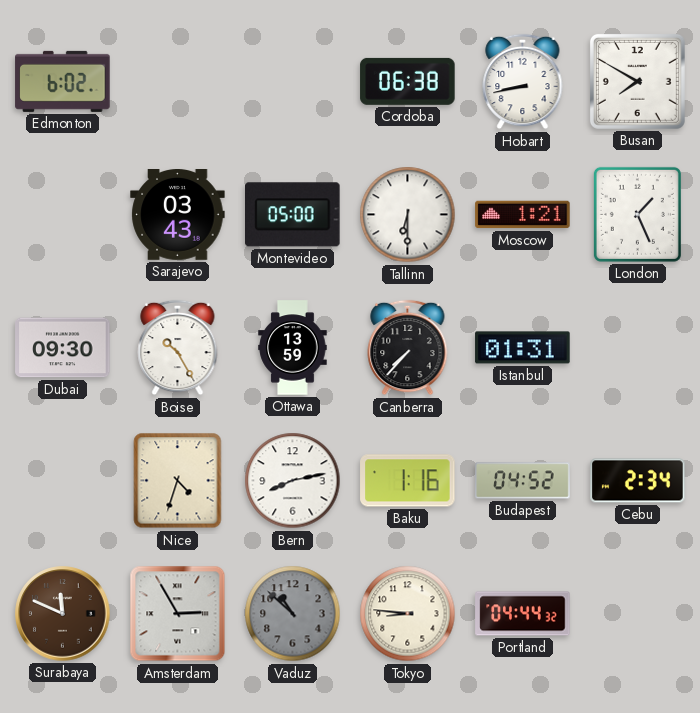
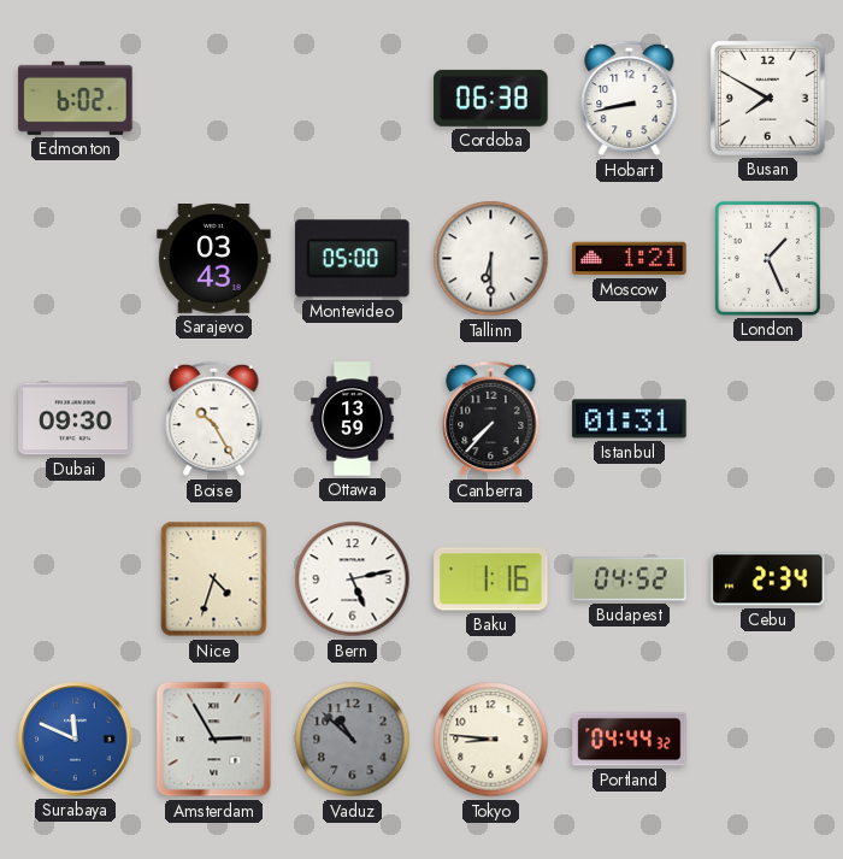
Bern: 8:13 -> 5:13 (353, 579)
Surabaya dial: brown -> blue (76, 740)
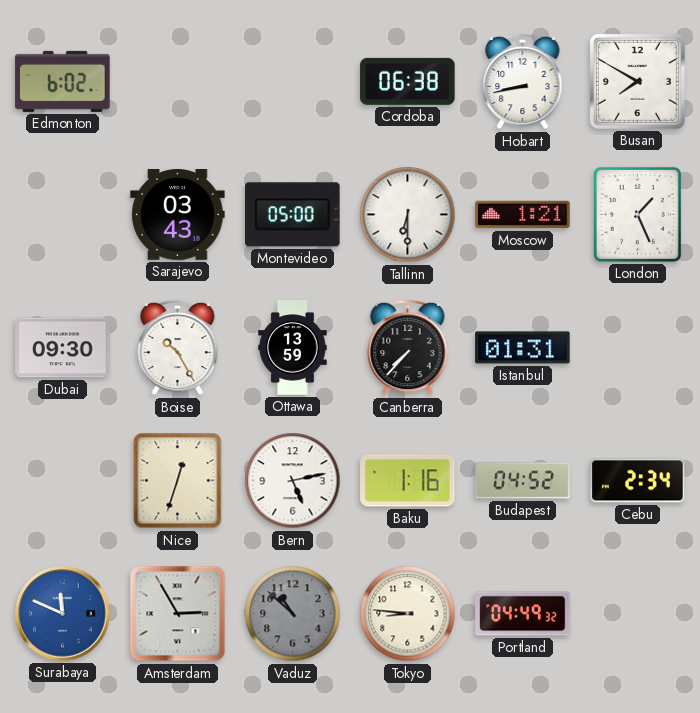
Nice: 4:33 -> 12:33 (178, 481)
Portland: 04:44 -> 04:49 (523, 614)
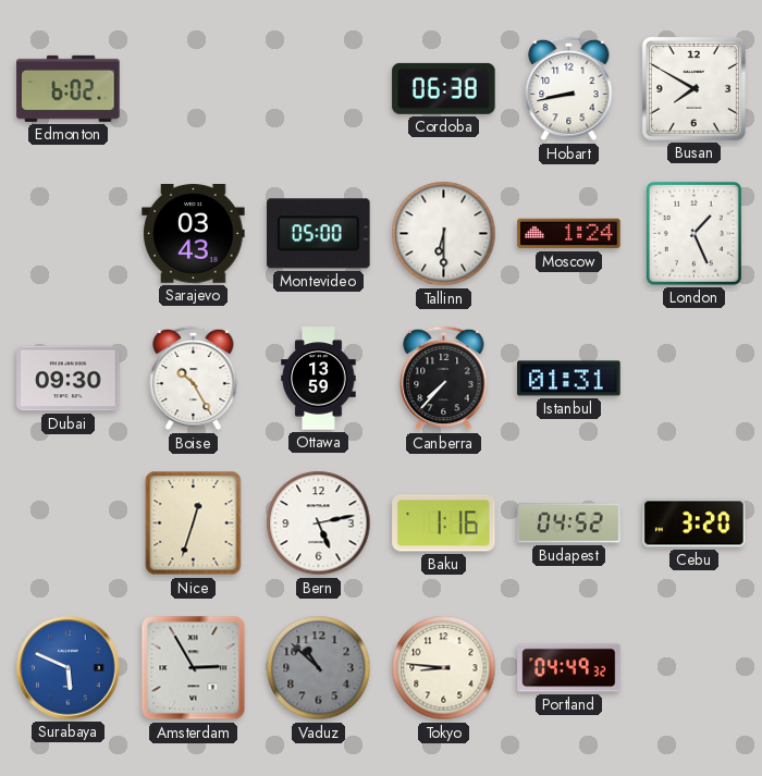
Moscow: 1:21 -> 1:24 (569, 234)
Cebu: 2:34 -> 3:20 (695, 524)
Surabaya: 11:49 -> 5:49 (69, 668)
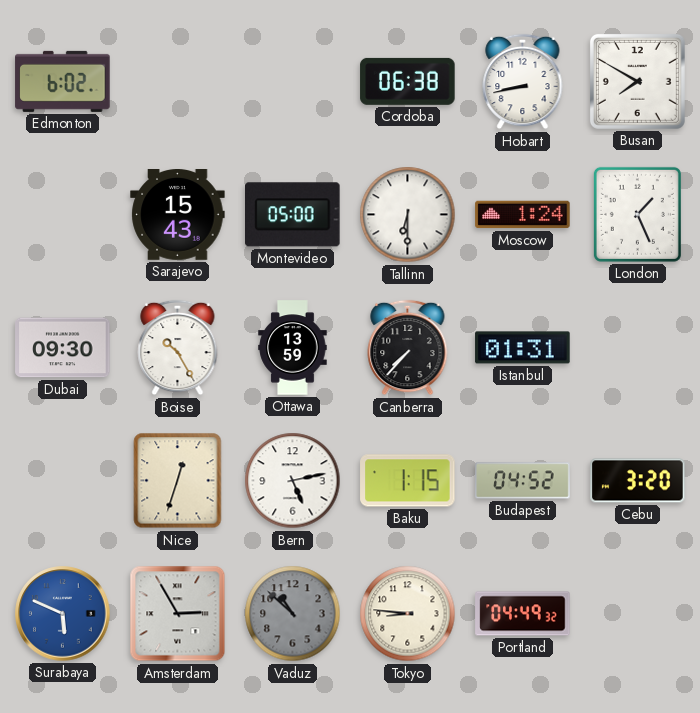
Sarajevo: 03:43 -> 15:43 (178, 215)
Baku: 1:16 -> 1:15 (408, 481)
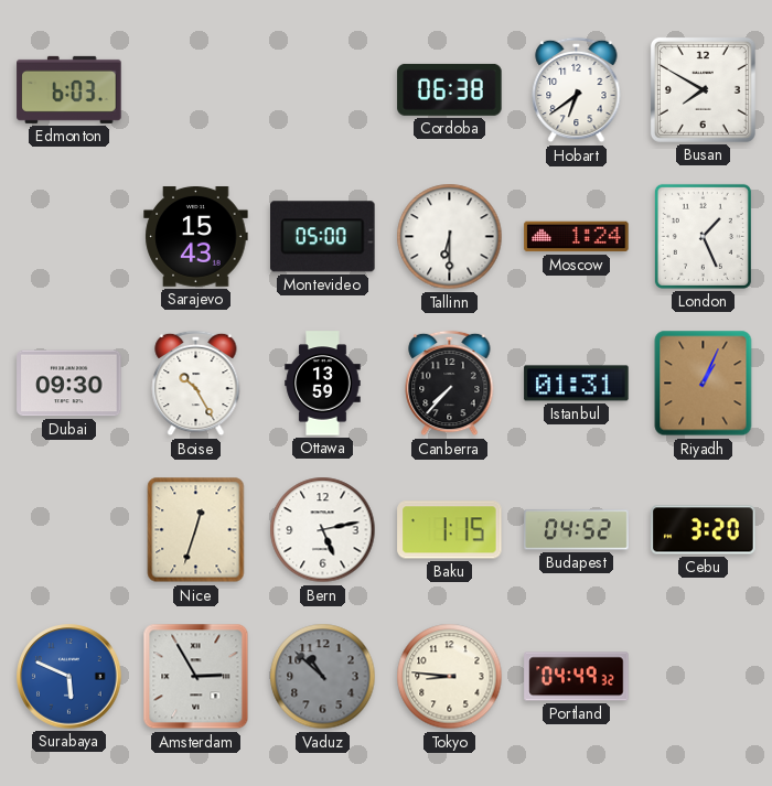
Edmonton: 6:02 -> 6:03 (69, 89)
Hobart: 8:43 -> 6:39 (577, 90)
Riyadh: none -> 1:04 (704, 384)
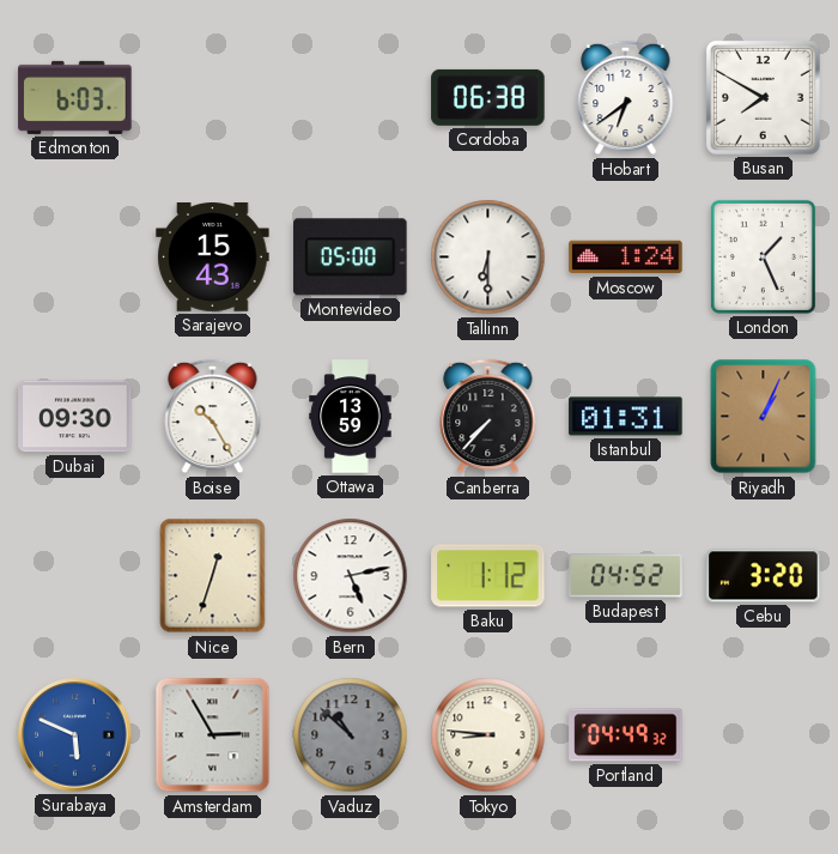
Baku: 1:15 -> 1:12 (488, 576)
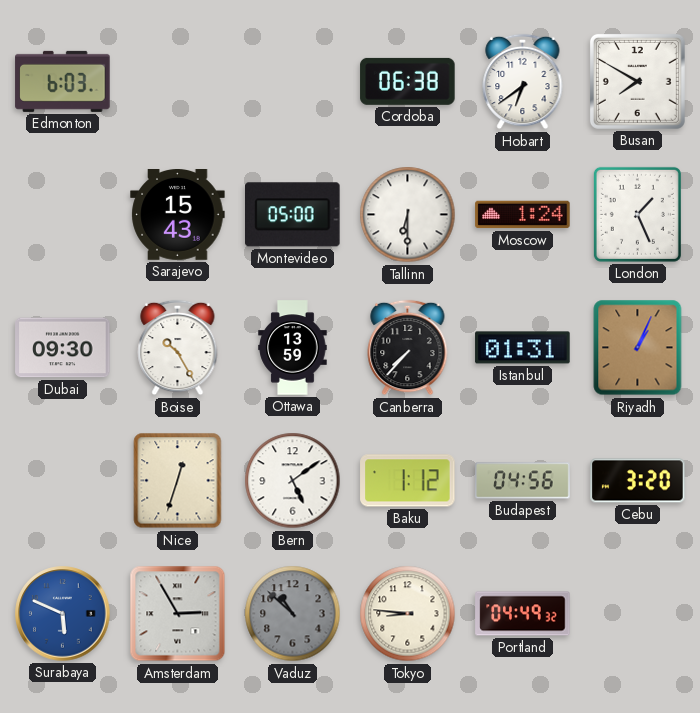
Bern: 5:13 -> 5:09 (293, 481)
Budapest: 04:52 -> 04:56 (523, 481)
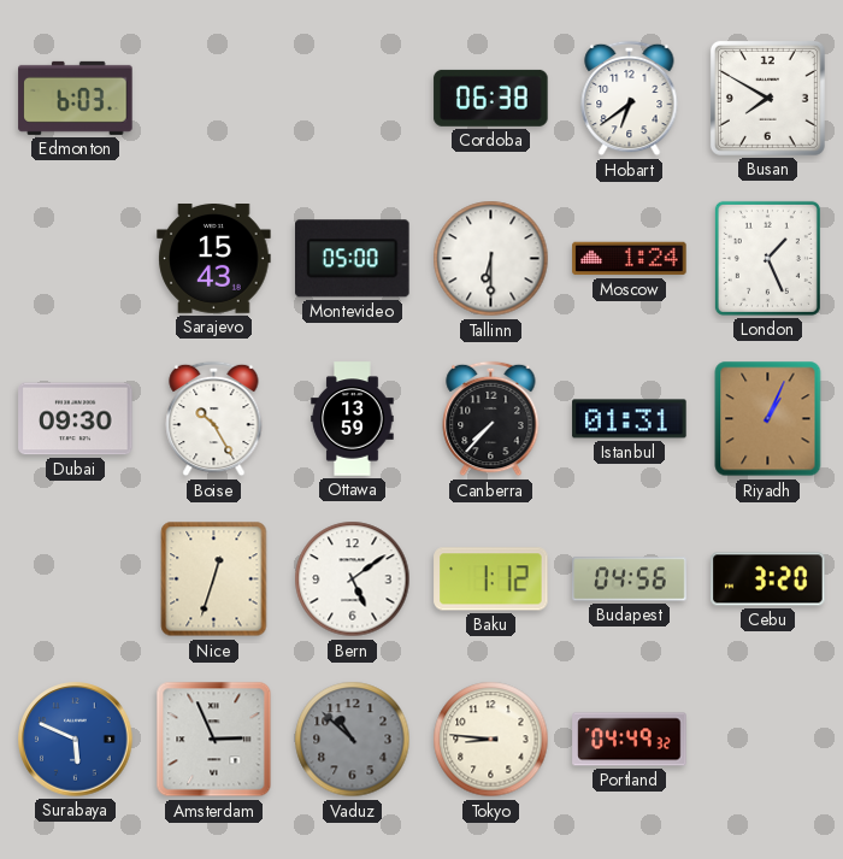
Amsterdam: 2:55 -> 2:56 (214, 740)
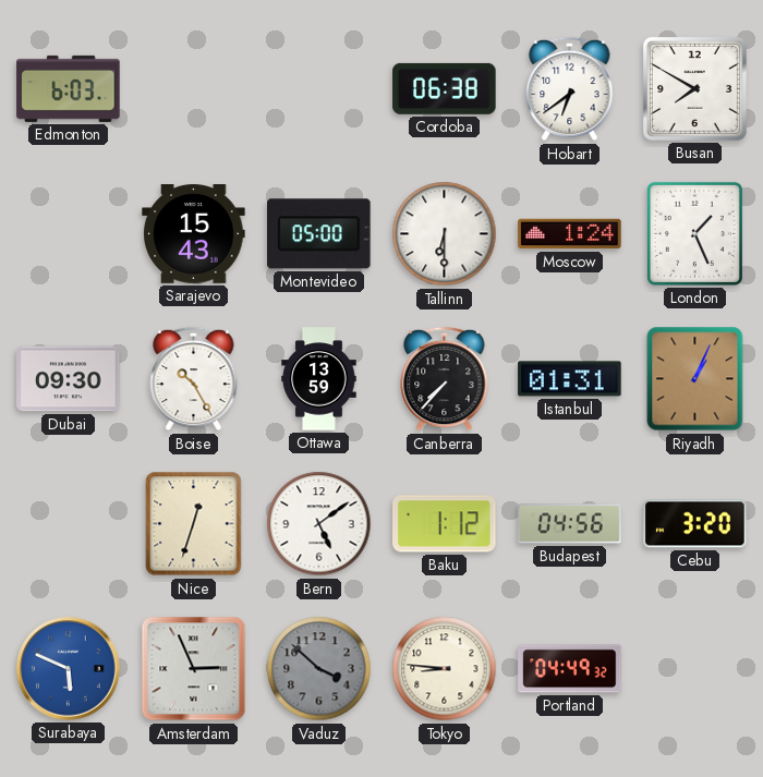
Vaduz: 10:52 -> 3:52 (319, 669)
